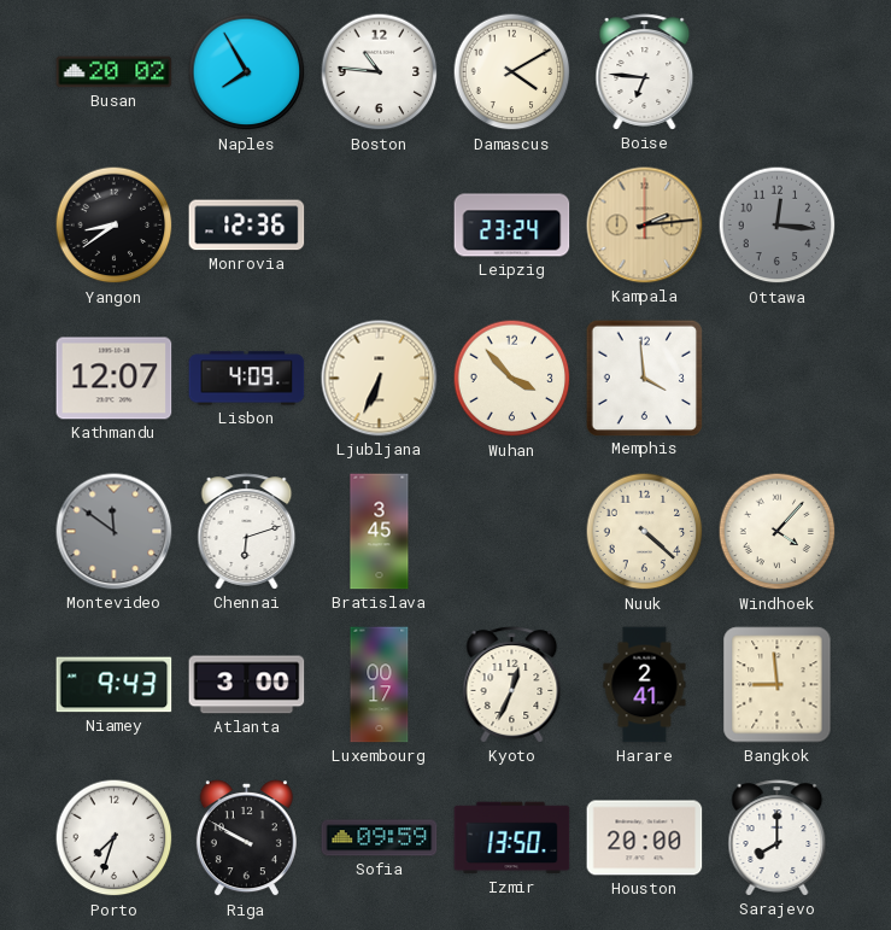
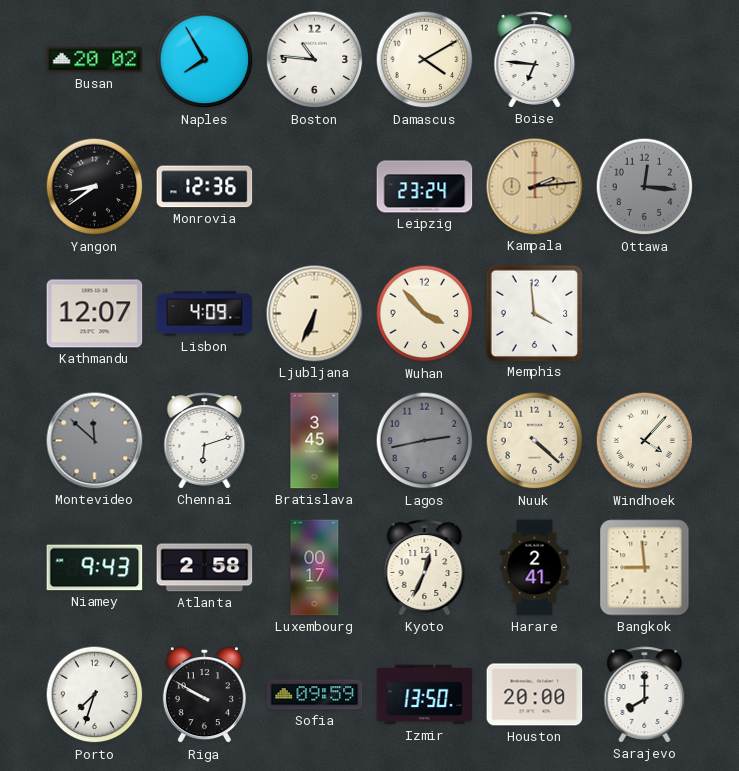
Montevideo: 11:51 -> 11:52 (95, 441)
Lagos: none -> 2:43 (425, 441)
Atlanta: 3:00 -> 2:58 (205, 568)
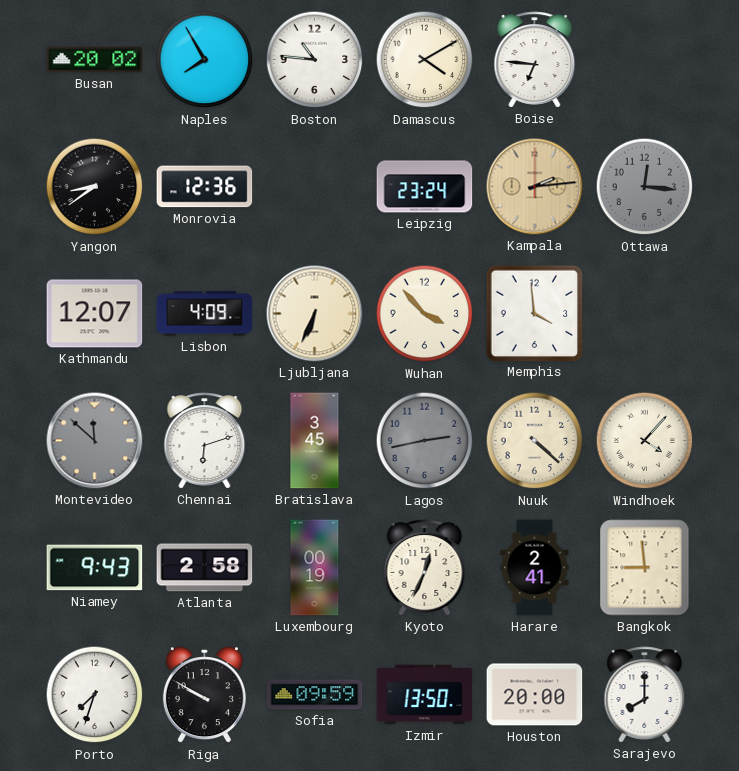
Luxembourg: 00:17 -> 00:19 (315, 568)
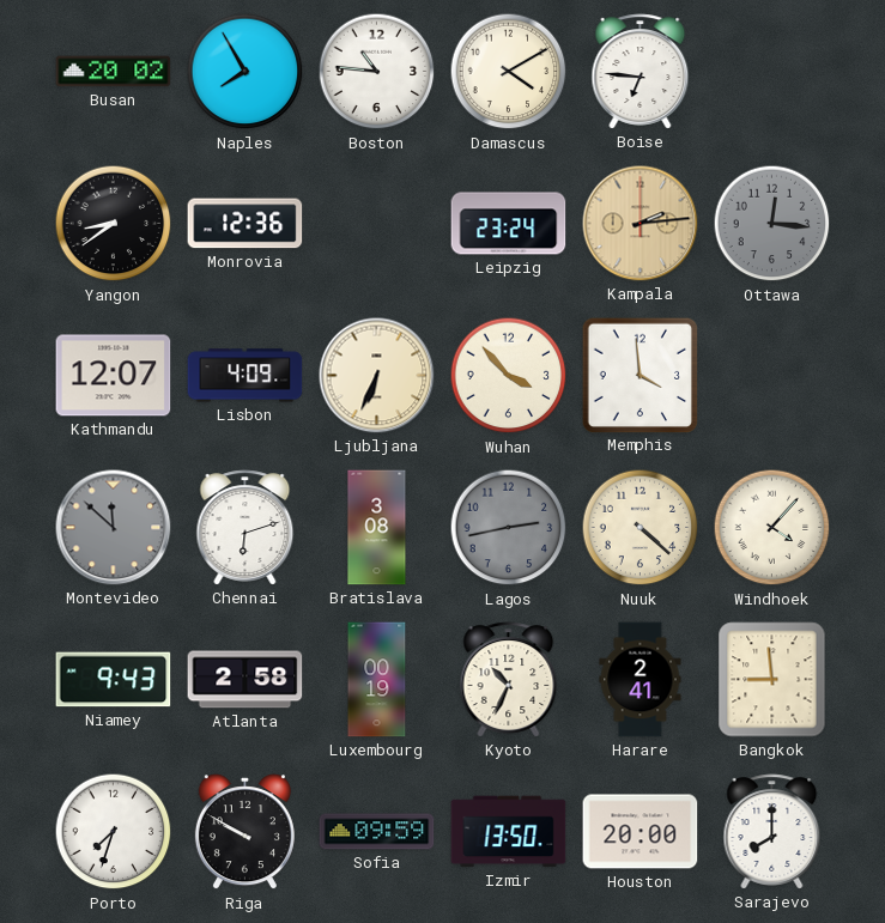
Bratislava: 3:45 -> 3:08 (377, 528)
Kyoto: 12:34 -> 10:34 (509, 680)
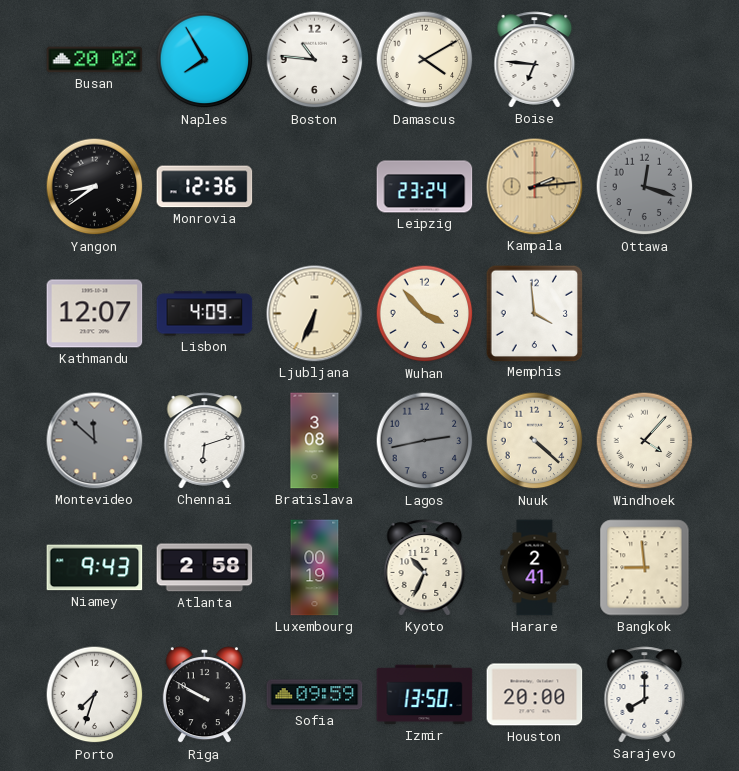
Ottawa: 12:16 -> 12:18 (645, 187)
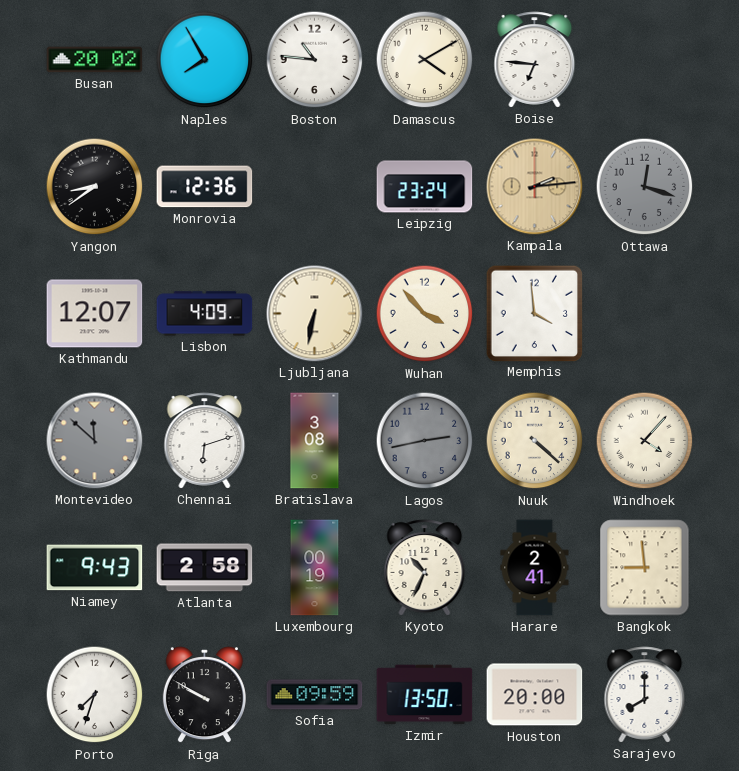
Ljubljana: 6:34 -> 6:32 (315, 314)
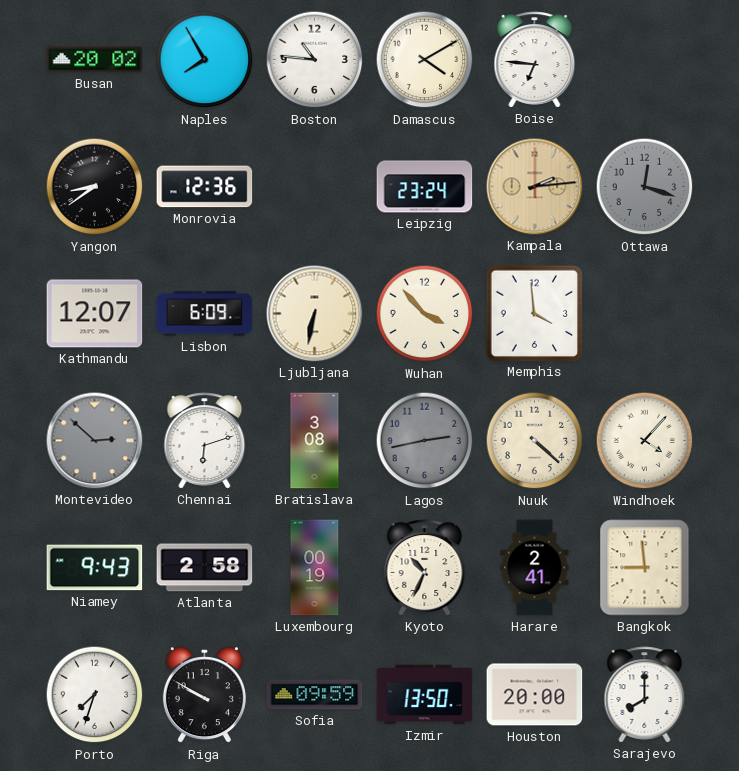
Lisbon: 4:09 -> 6:09 (205, 314)
Montevideo: 11:52 -> 2:52 (95, 441)
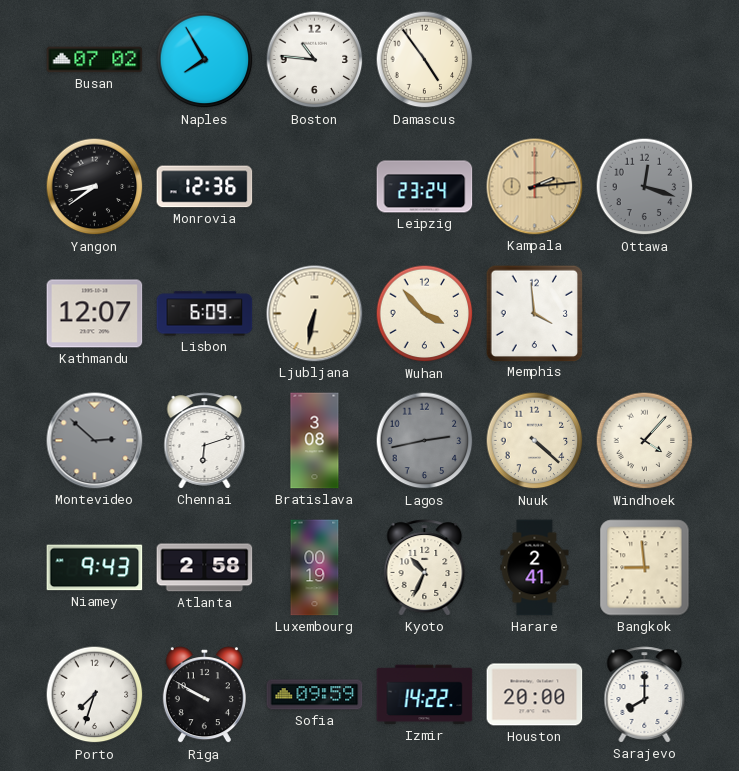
Busan: 20:02 -> 07:02 (95, 60)
Damascus: 4:10 -> 4:54 (425, 60)
Boise: 6:46 -> none (535, 60)
Izmir: 13:50 -> 14:22 (425, 695)
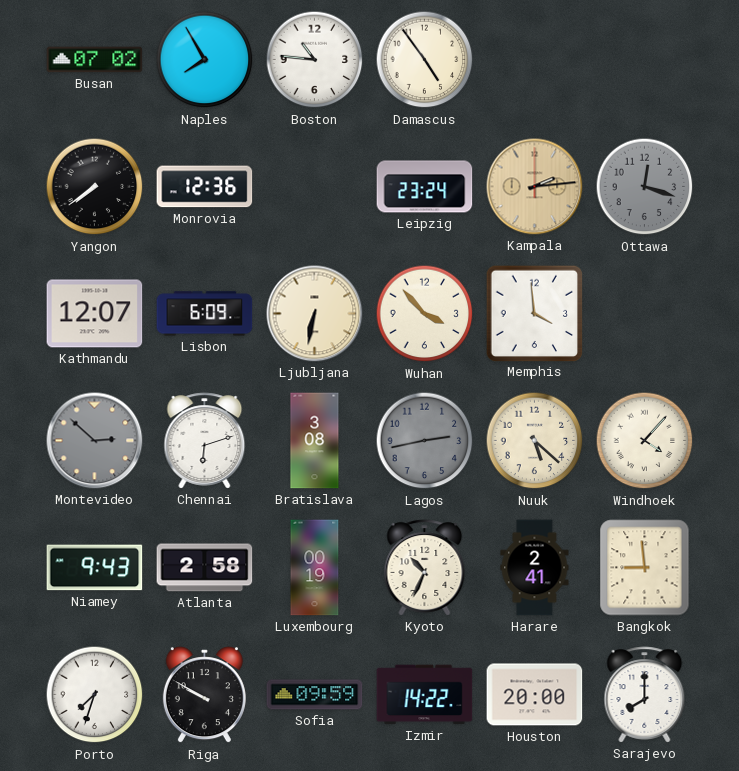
Yangon: 8:39 -> 7:39 (95, 187)
Nuuk: 4:22 -> 5:22 (535, 441)
